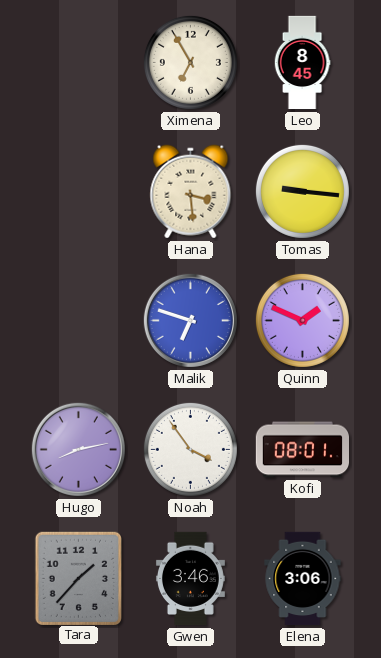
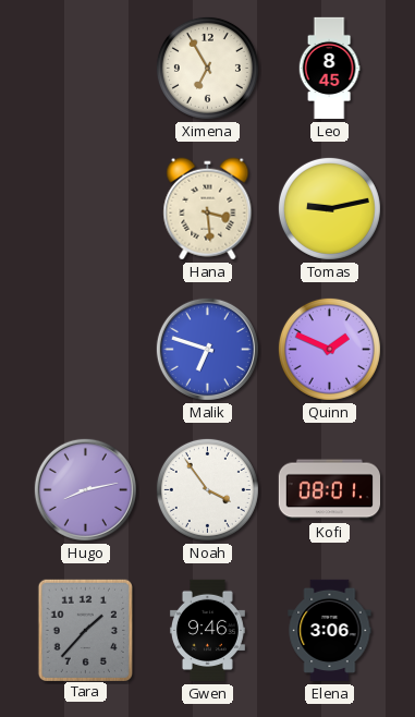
Tomas: 9:16 -> 9:13 (329, 208)
Gwen: 3:46 -> 9:46 (207, 631)
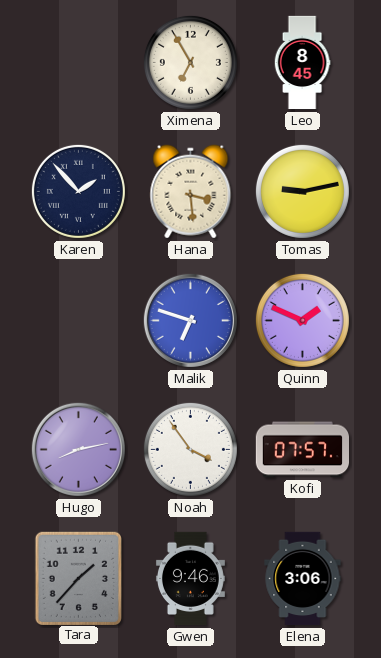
Karen: none -> 1:53 (78, 191)
Kofi: 08:01 -> 07:57 (302, 450)
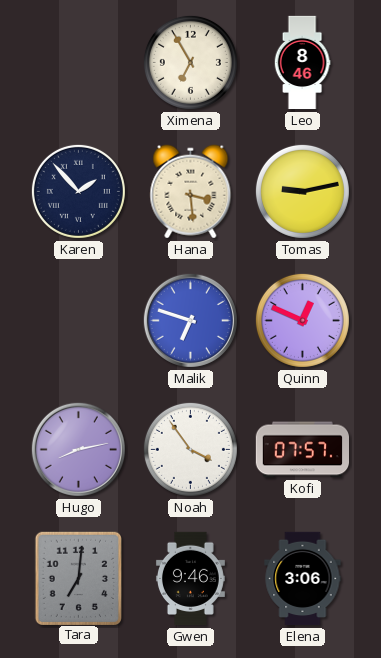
Leo: 8:45 -> 8:46 (302, 63)
Quinn: 1:49 -> 12:49 (302, 320)
Tara: 1:37 -> 7:01 (78, 578)
